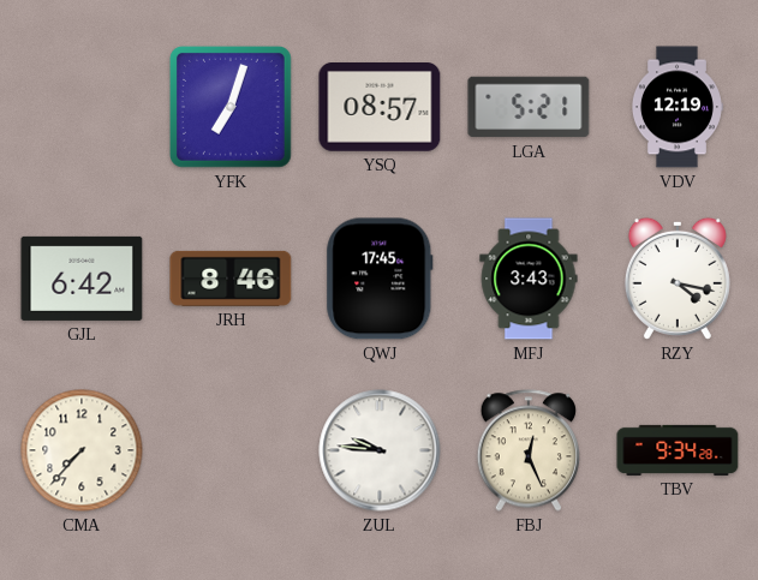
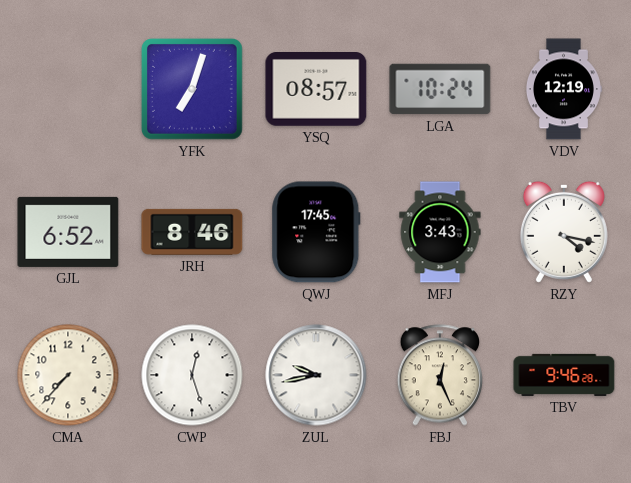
LGA: 5:21 -> 10:24 (440, 89)
GJL: 6:42 -> 6:52 (68, 232)
CWP: none -> 12:27 (192, 375)
ZUL: 9:46 -> 9:43 (316, 375)
TBV: 9:34 -> 9:46 (564, 375)
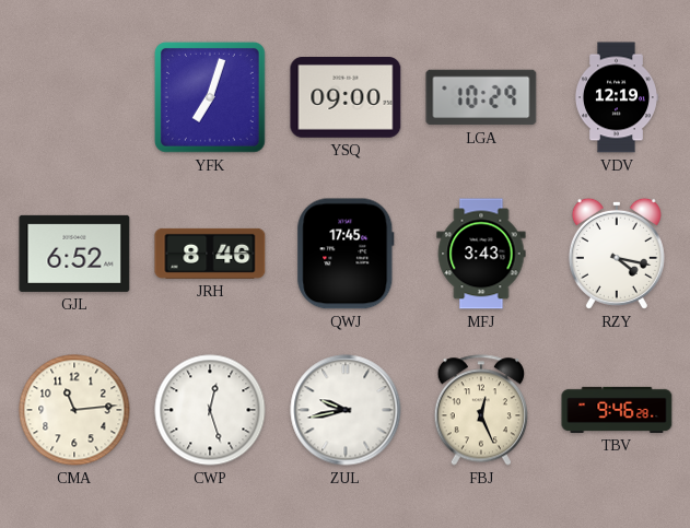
YSQ: 08:57 -> 09:00 (346, 98)
LGA: 10:24 -> 10:29 (481, 97)
CMA: 7:37 -> 11:14 (74, 410)
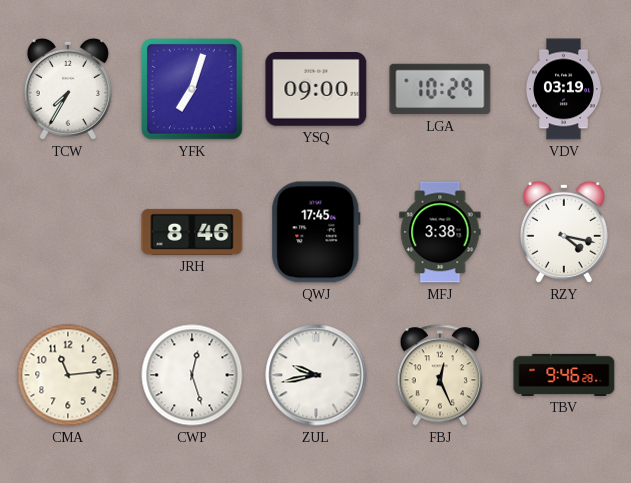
TCW: none -> 7:35 (68, 89)
VDV: 12:19 -> 03:19 (563, 89)
GJL: 6:52 -> none (74, 254)
MFJ: 3:43 -> 3:38 (440, 232)
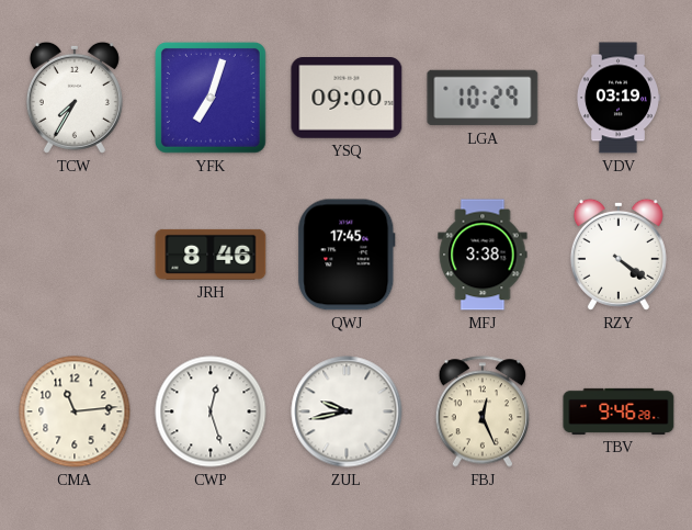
RZY: 4:17 -> 4:21 (619, 255)
